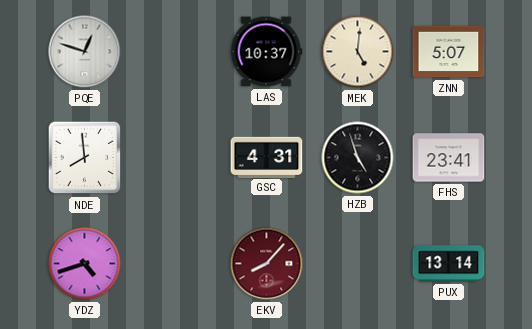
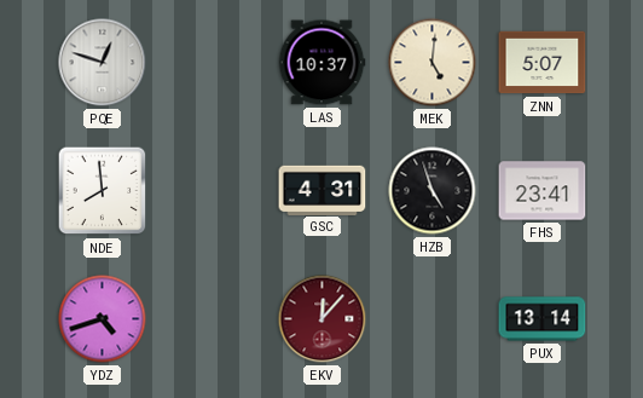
EKV: 8:07 -> 12:07 (323, 319)
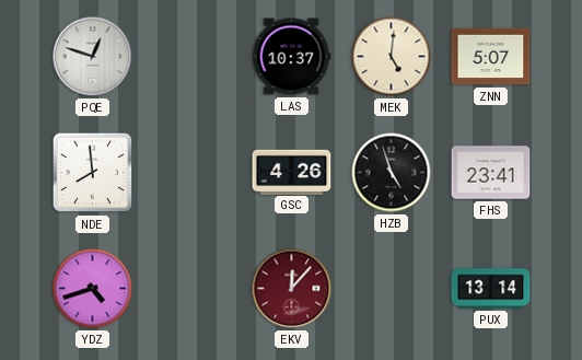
GSC: 4:31 -> 4:26 (292, 172)
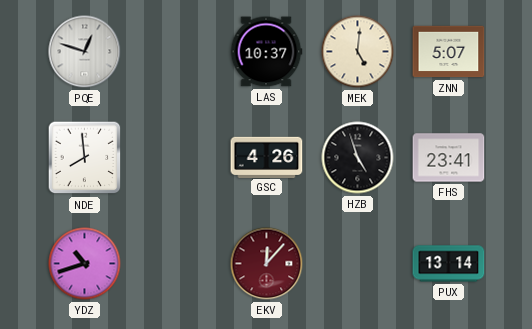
YDZ: 4:42 -> 10:42 (85, 264)
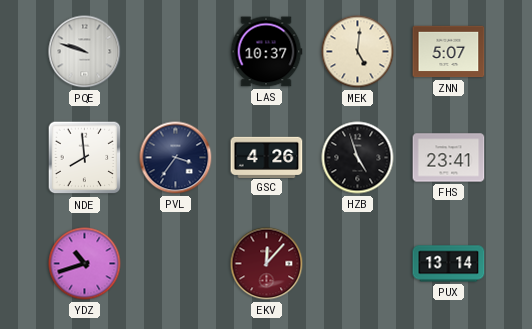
PQE: 12:48 -> 9:48 (85, 52)
PVL: none -> 3:36 (176, 158)
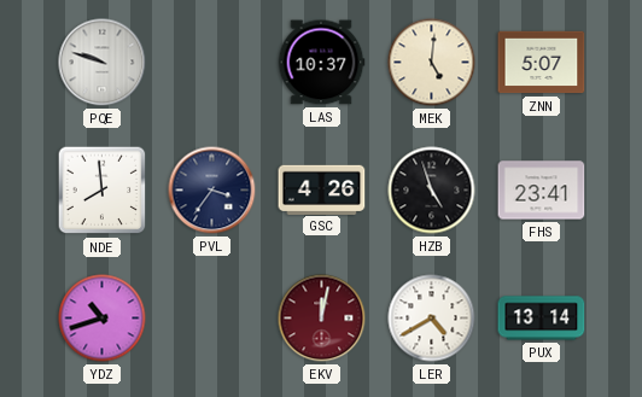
EKV: 12:07 -> 12:02 (322, 319)
LER: none -> 4:40 (432, 319)
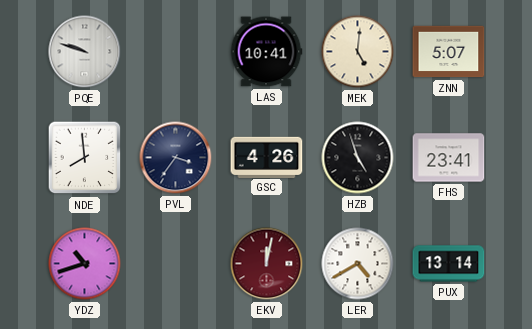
LAS: 10:37 -> 10:41 (266, 52)
